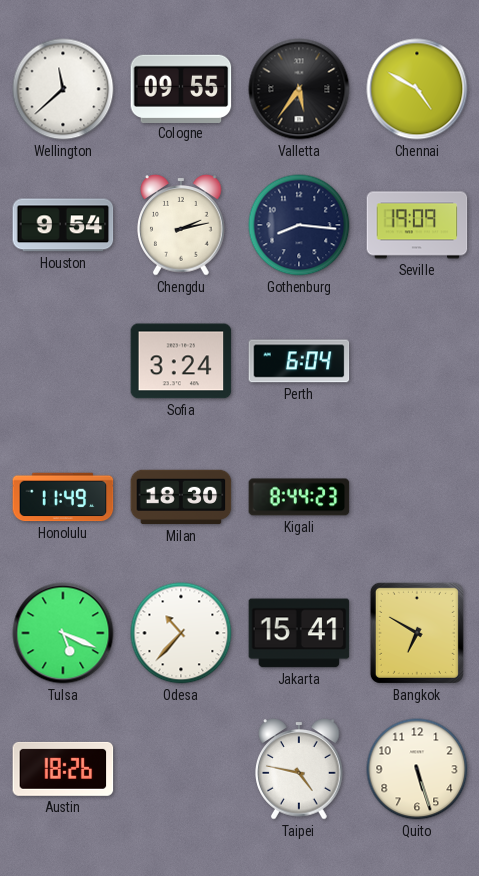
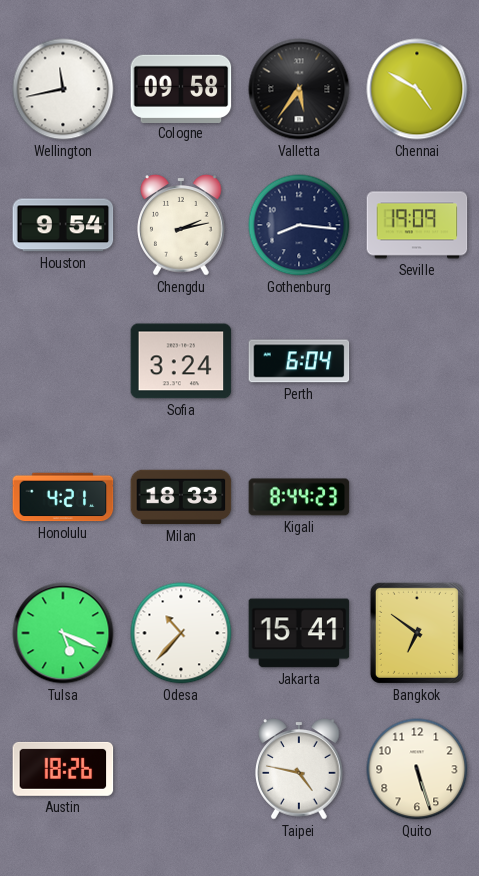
Wellington: 11:38 -> 11:43 (63, 89)
Cologne: 09:55 -> 09:58 (181, 88)
Honolulu: 11:49 -> 4:21 (63, 497)
Milan: 18:30 -> 18:33 (181, 497)
Bangkok: 6:50 -> 6:51 (417, 633)
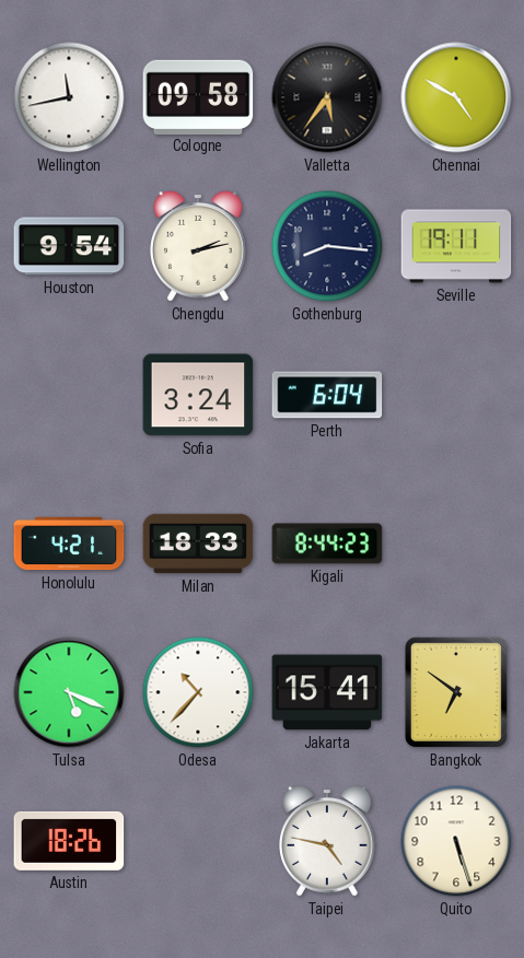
Seville: 19:09 -> 19:11 (456, 246)
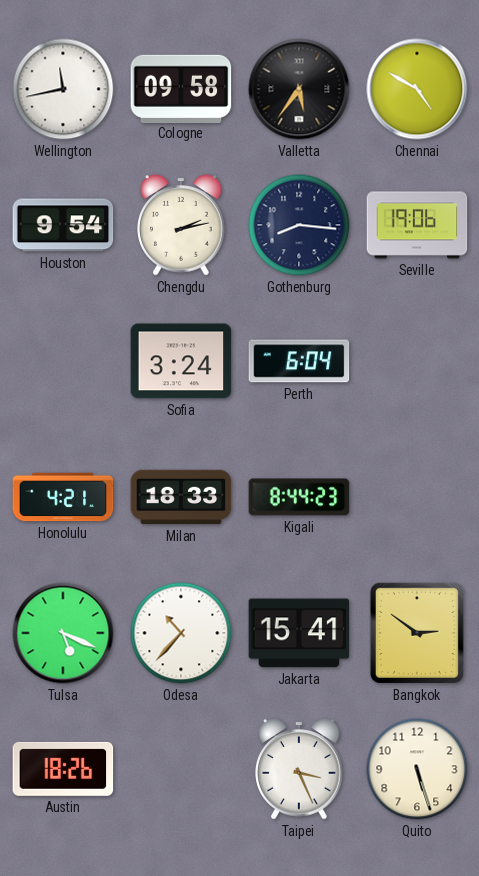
Seville: 19:11 -> 19:06 (417, 225)
Bangkok: 6:51 -> 2:51 (417, 633)
Taipei: 4:47 -> 3:26 (299, 769)
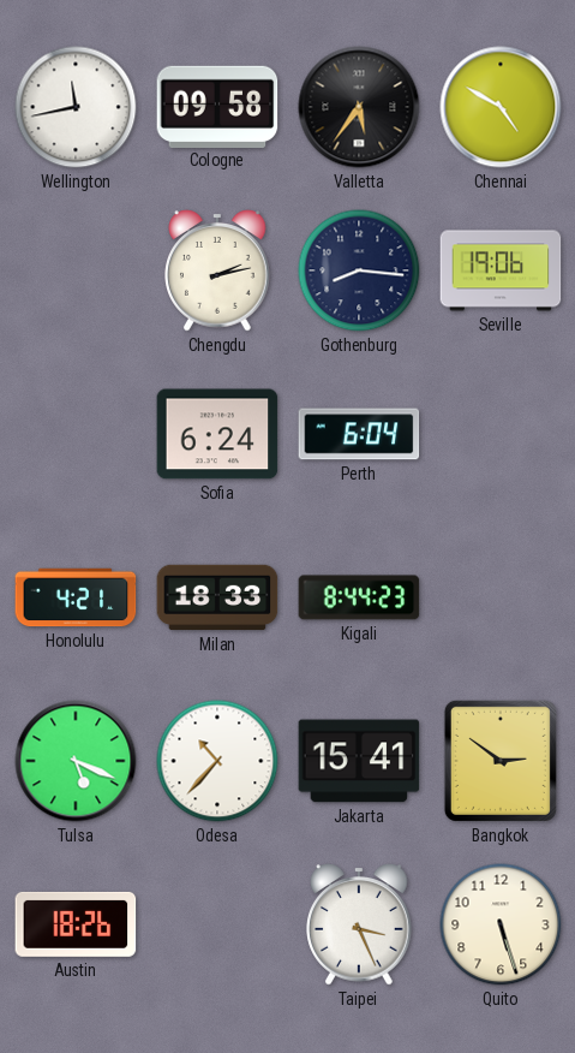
Houston: 9:54 -> none (63, 225)
Sofia: 3:24 -> 6:24 (217, 434)
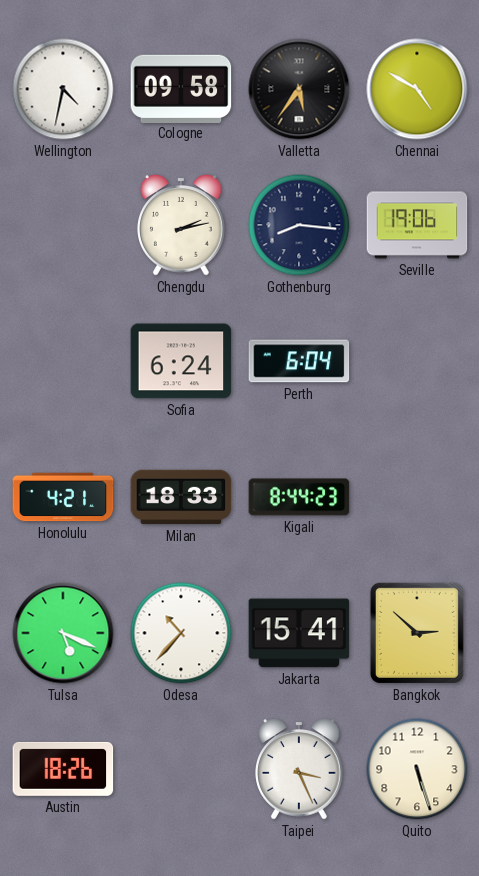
Wellington: 11:43 -> 4:32 (63, 89)
Bangkok: 2:51 -> 2:52 (417, 633)
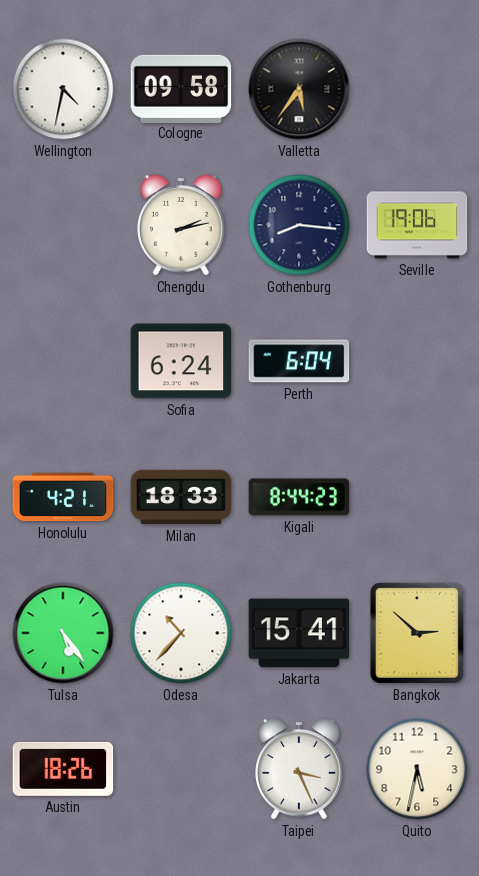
Chennai: 4:50 -> none (417, 89)
Tulsa: 5:19 -> 5:24 (63, 633)
Quito: 5:27 -> 5:32 (417, 769)
